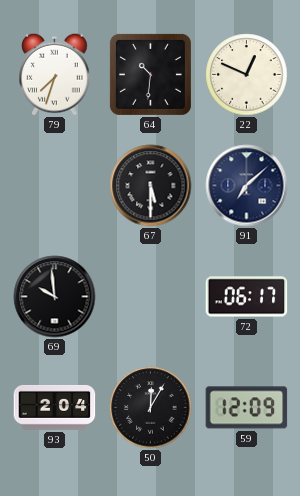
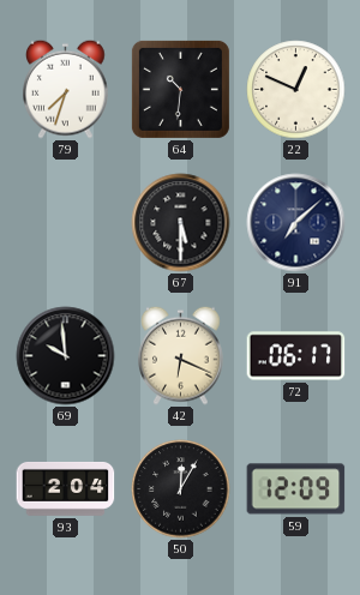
42: none -> 6:19 (181, 355)
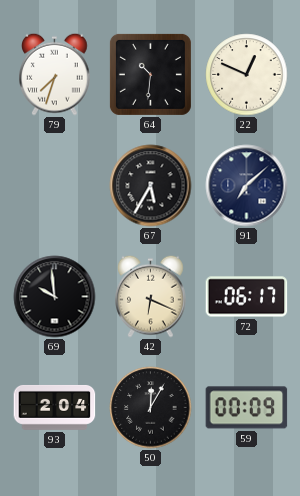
67: 5:30 -> 5:35 (151, 186)
59: 12:09 -> 00:09 (247, 408)
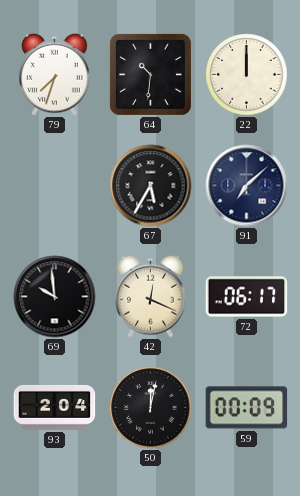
22: 12:49 -> 12:00 (247, 75)
42: 6:19 -> 12:19 (151, 296)
50: 12:05 -> 12:02 (151, 408)
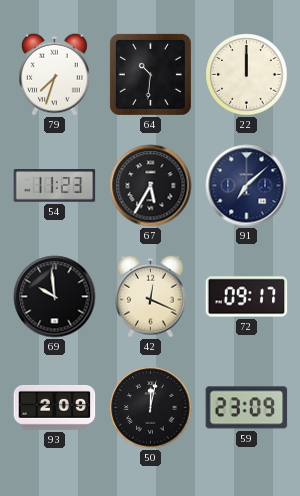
54: none -> 11:23 (55, 186)
72: 06:17 -> 09:17 (247, 297)
93: 2:04 -> 2:09 (55, 407)
59: 00:09 -> 23:09 (247, 408)
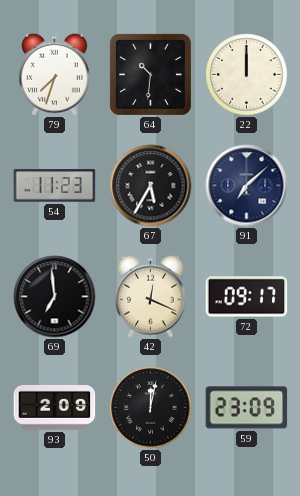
69: 9:59 -> 6:59 (55, 297)
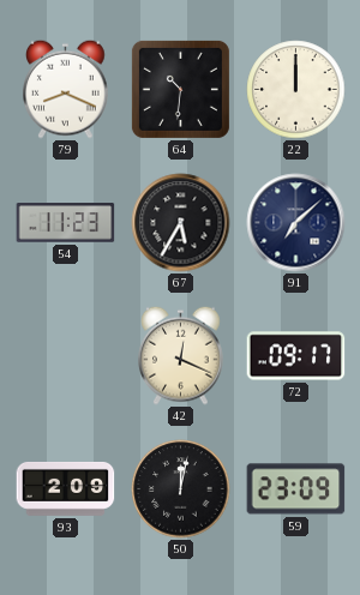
79: 7:33 -> 8:19 (66, 89)
69: 6:59 -> none (55, 297)
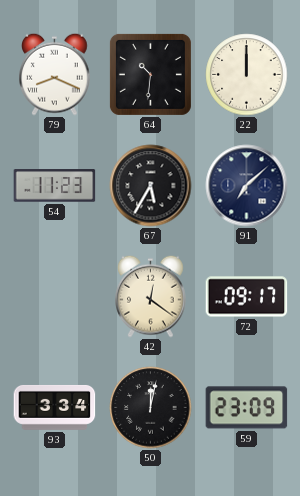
42: 12:19 -> 12:21 (151, 296)
93: 2:09 -> 3:34 (55, 407)
